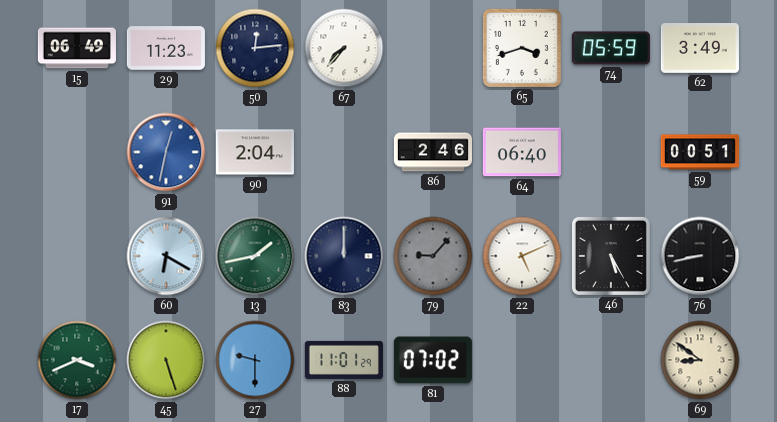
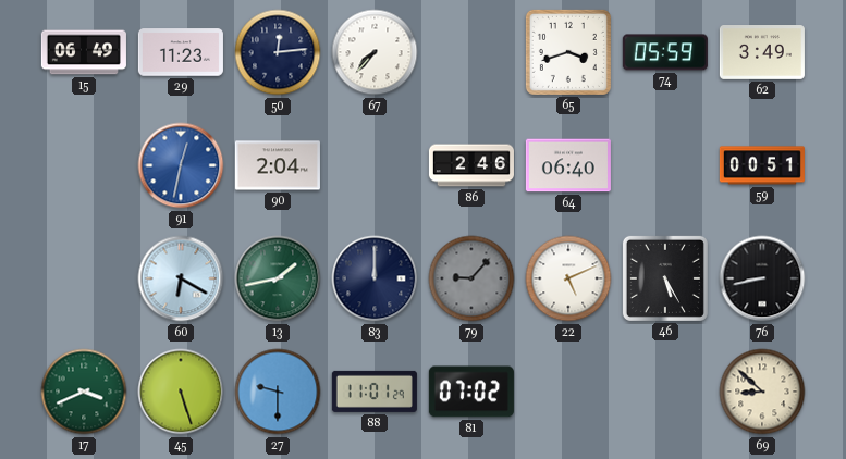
69: 8:51 -> 8:52 (762, 392)
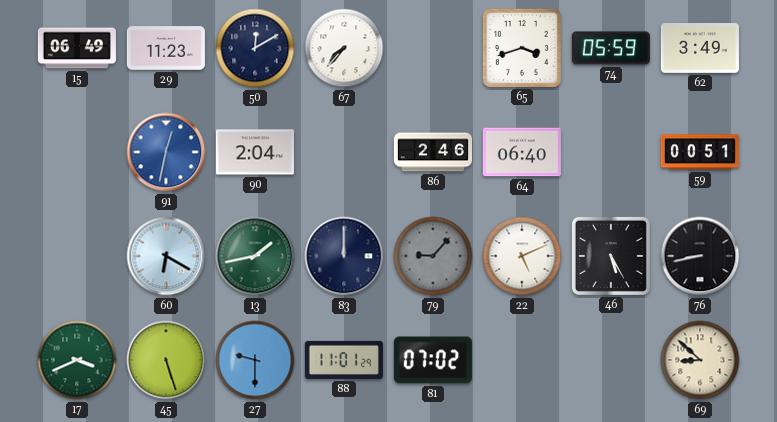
50: 12:14 -> 12:10 (255, 48)
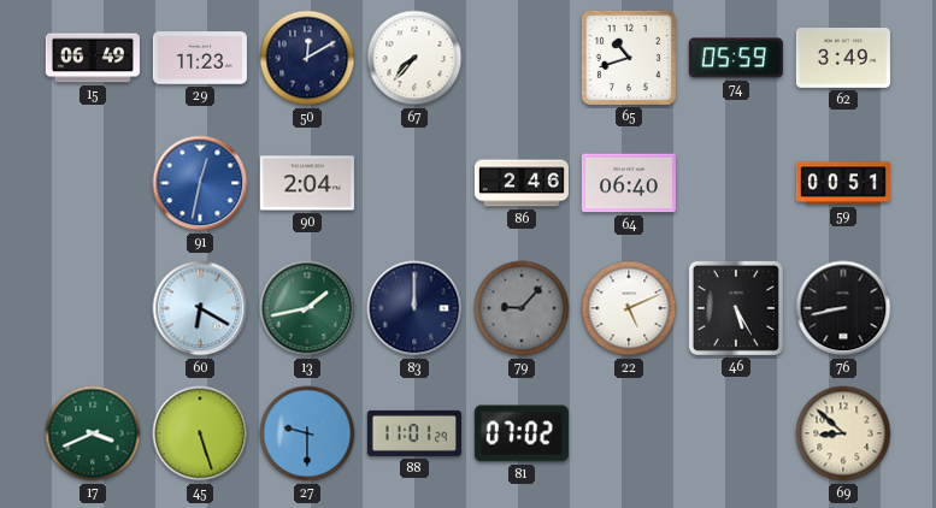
65: 3:42 -> 10:42 (629, 58)
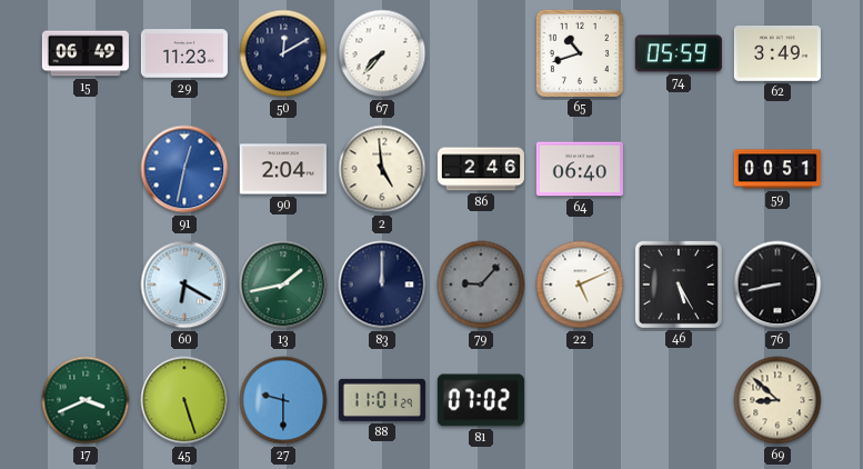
2: none -> 4:59 (382, 169)
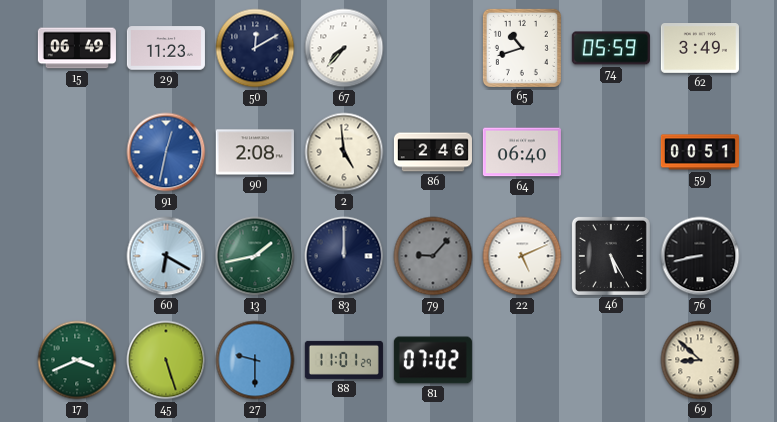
90: 2:04 -> 2:08 (255, 152)
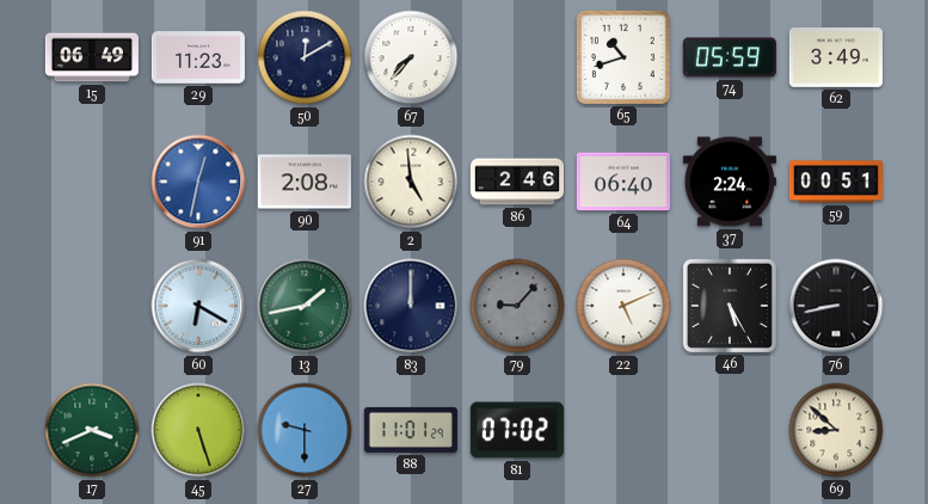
37: none -> 2:24 (730, 182)
